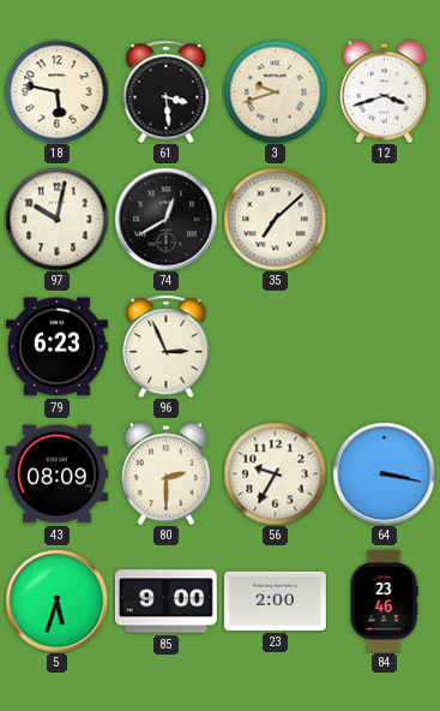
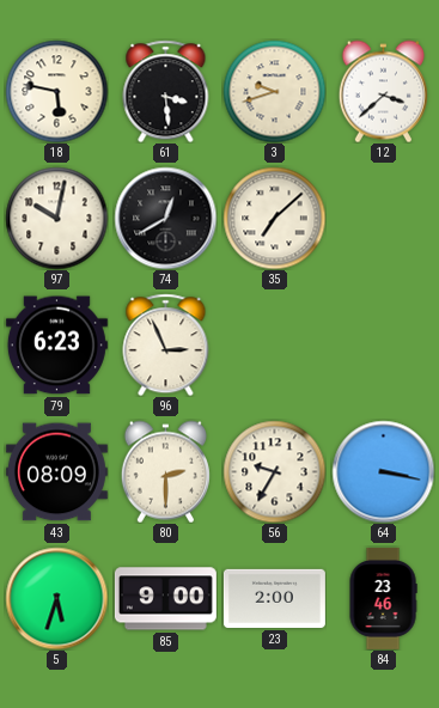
12: 3:42 -> 3:38 (383, 91)
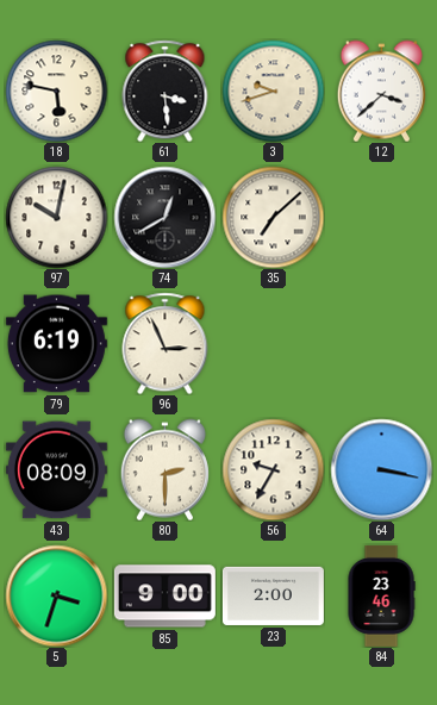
79: 6:23 -> 6:19 (56, 344)
5: 5:33 -> 3:33 (56, 595)
